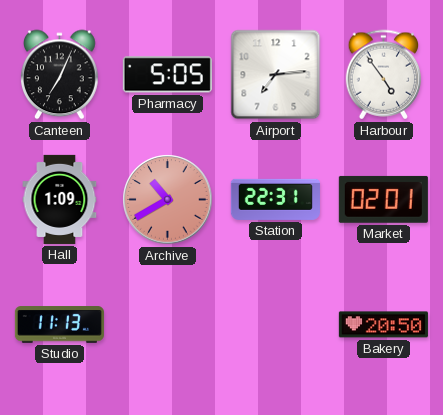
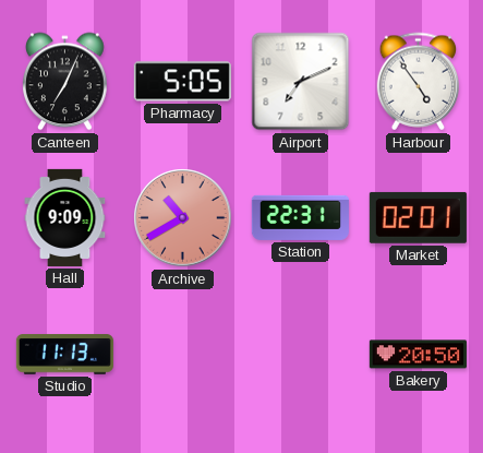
Airport: 7:14 -> 7:11 (301, 82)
Hall: 1:09 -> 9:09 (65, 217)
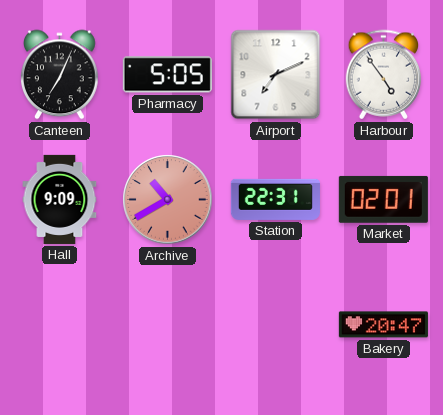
Studio: 11:13 -> none (64, 355)
Bakery: 20:50 -> 20:47 (383, 325)
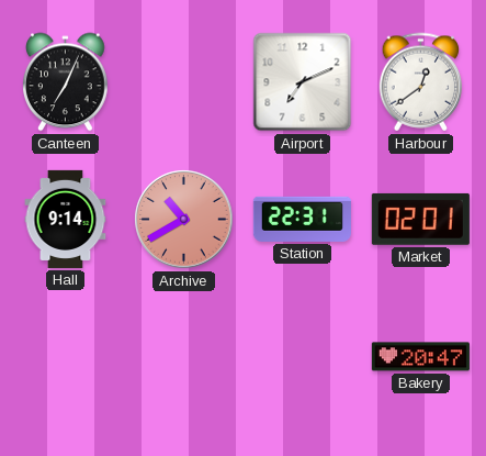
Pharmacy: 5:05 -> none (167, 75)
Harbour: 4:54 -> 12:39 (421, 82)
Hall: 9:09 -> 9:14 (66, 219)
